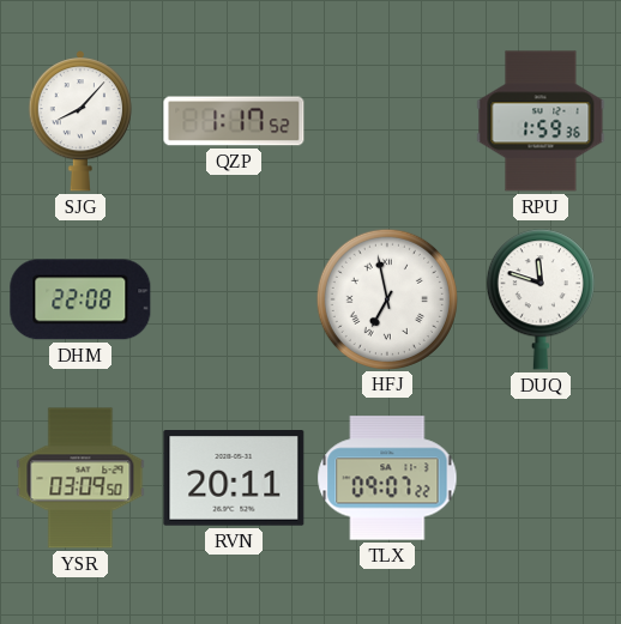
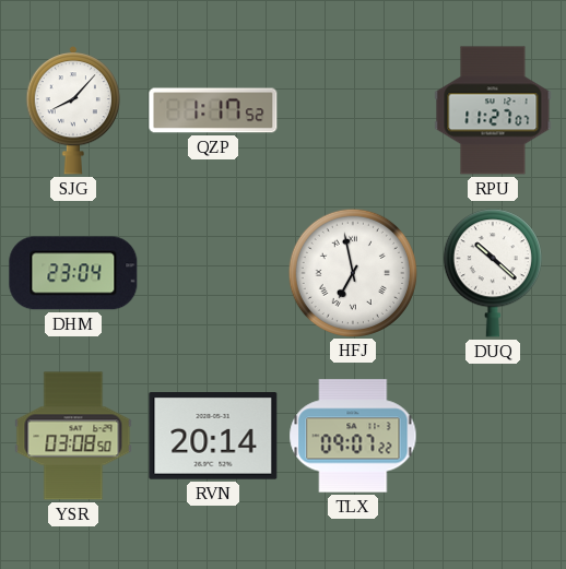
RPU: 1:59 -> 11:27 (493, 110)
DHM: 22:08 -> 23:04 (73, 273)
DUQ: 11:48 -> 10:22 (493, 273)
YSR: 03:09 -> 03:08 (73, 436)
RVN: 20:11 -> 20:14 (213, 437)
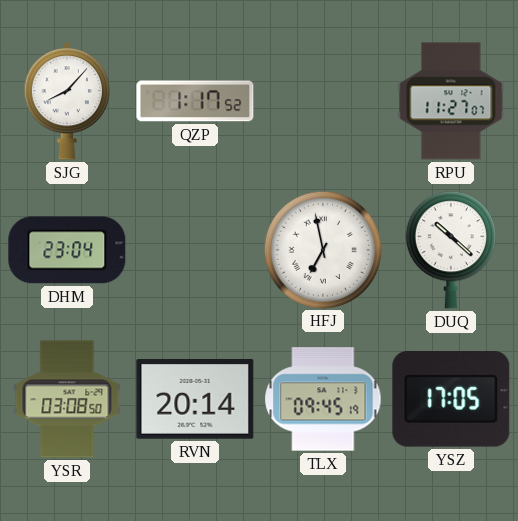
TLX: 09:07 -> 09:45 (323, 399)
YSZ: none -> 17:05 (451, 399)
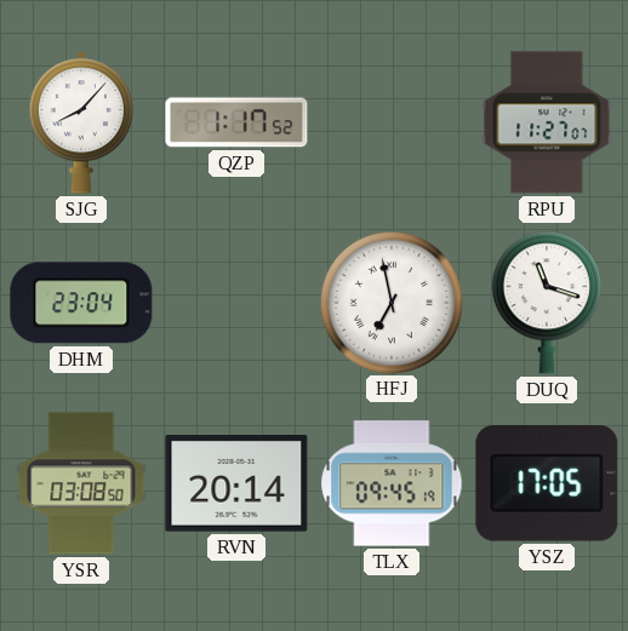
DUQ: 10:22 -> 11:18 (547, 303)
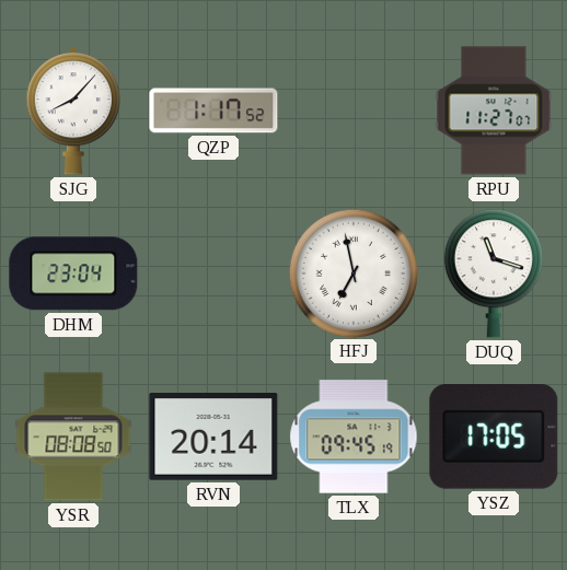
YSR: 03:08 -> 08:08 (73, 437)
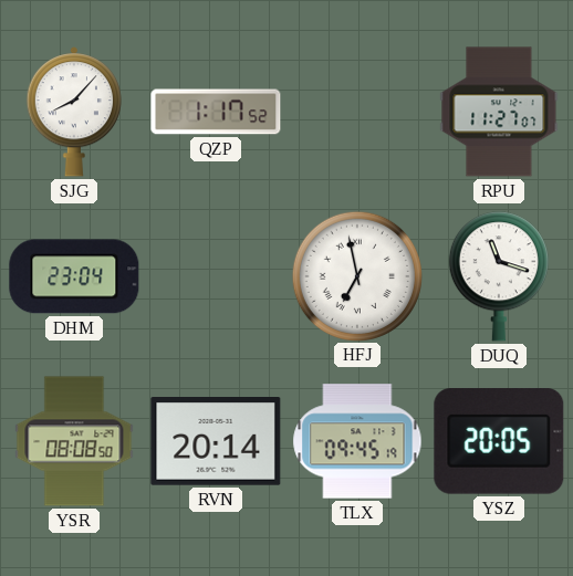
YSZ: 17:05 -> 20:05 (499, 441)
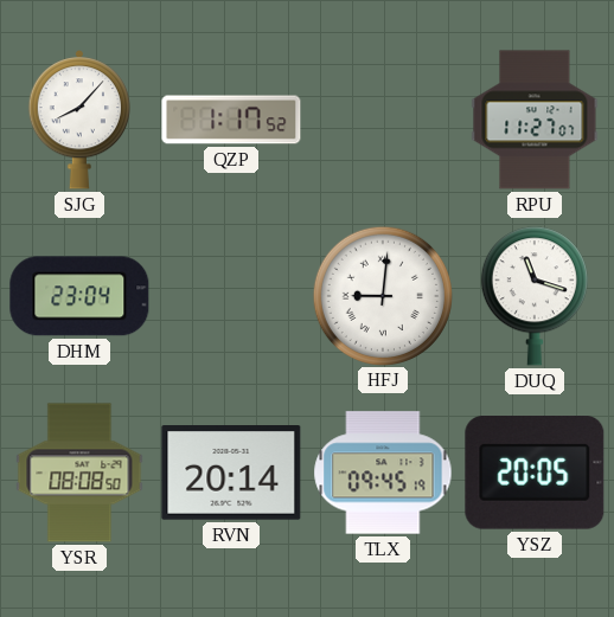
HFJ: 6:58 -> 9:01 (382, 295)
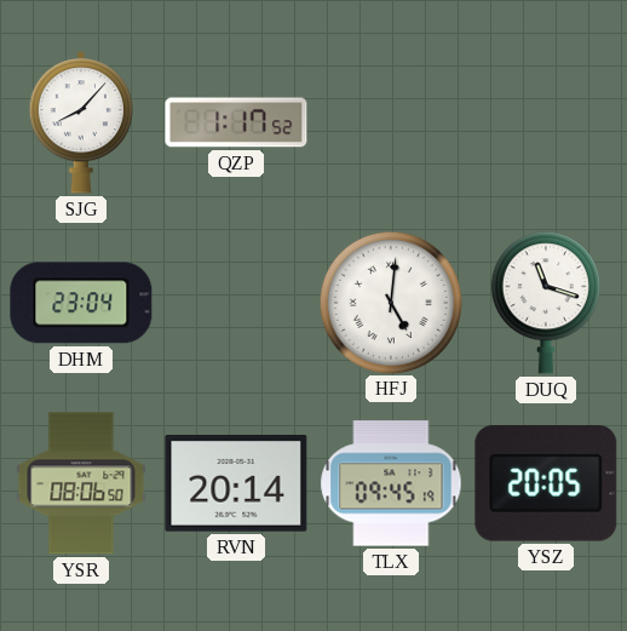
RPU: 11:27 -> none (535, 120)
HFJ: 9:01 -> 5:01 (390, 302)
YSR: 08:08 -> 08:06 (81, 483)
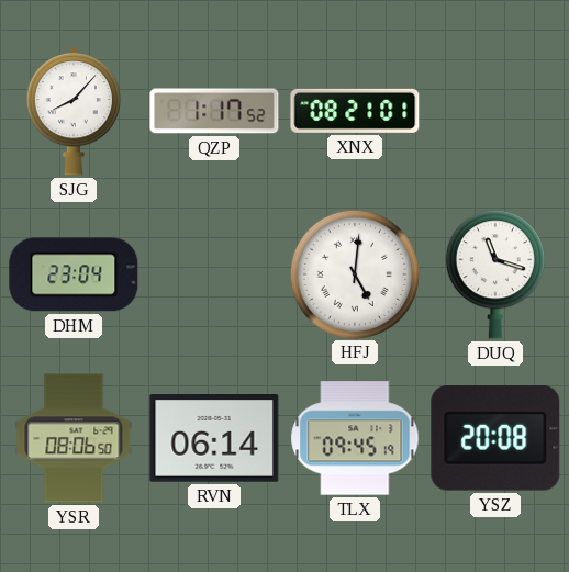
XNX: none -> 08:21 (355, 111)
RVN: 20:14 -> 06:14 (214, 439)
YSZ: 20:05 -> 20:08 (495, 438)
